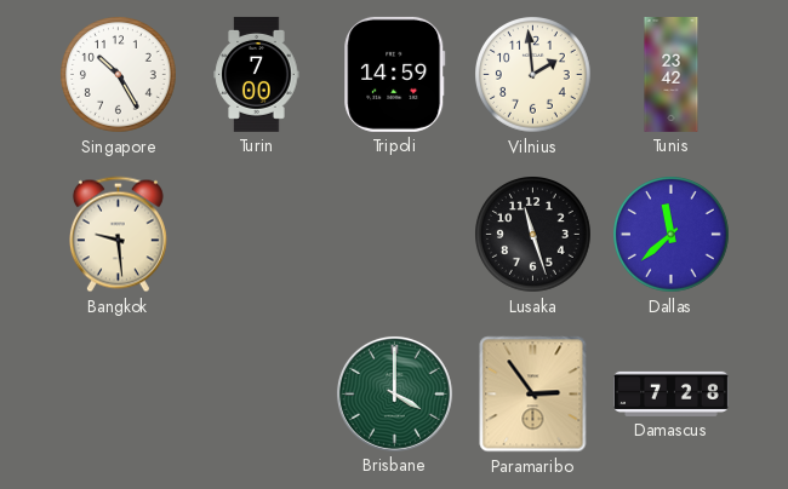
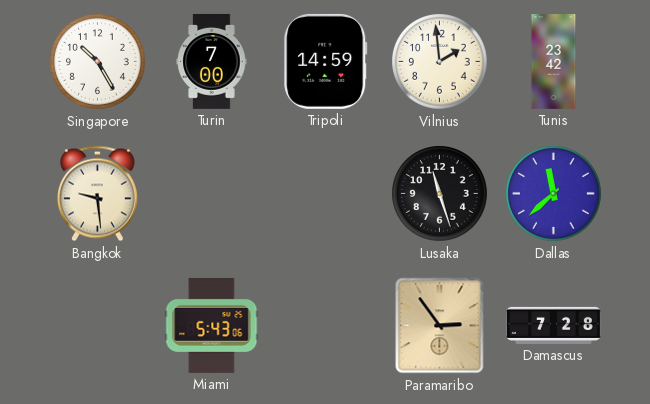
Miami: none -> 5:43 (212, 325)
Brisbane: 4:00 -> none (394, 393)
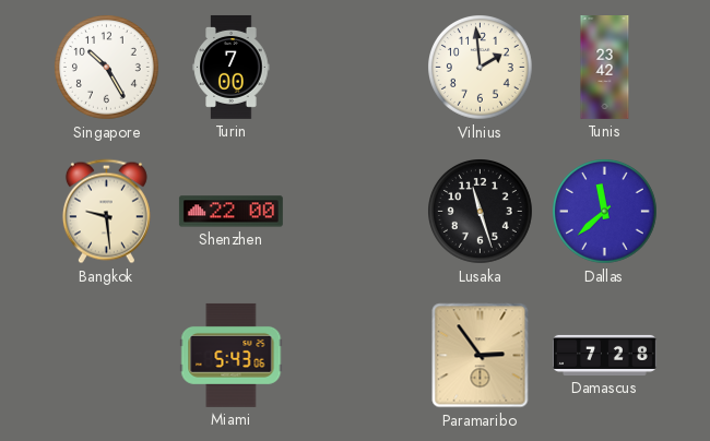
Tripoli: 14:59 -> none (326, 61)
Shenzhen: none -> 22:00 (230, 212)
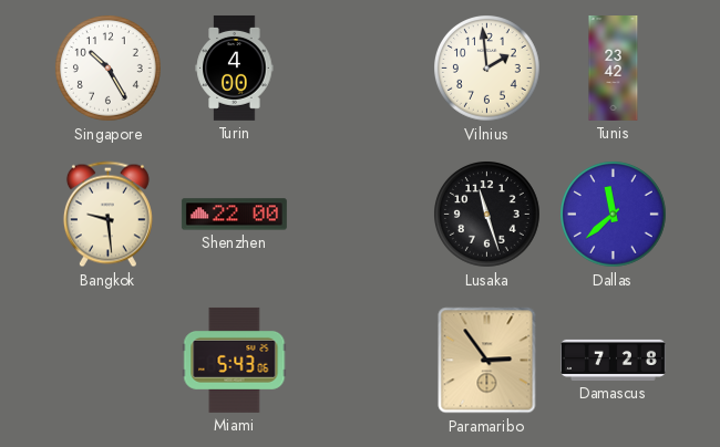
Turin: 7:00 -> 4:00 (235, 67)
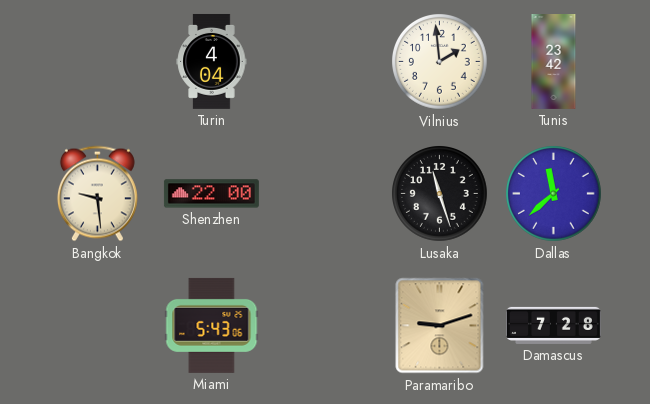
Singapore: 10:25 -> none (109, 69)
Turin: 4:00 -> 4:04 (212, 61)
Paramaribo: 2:54 -> 9:12 (440, 326)
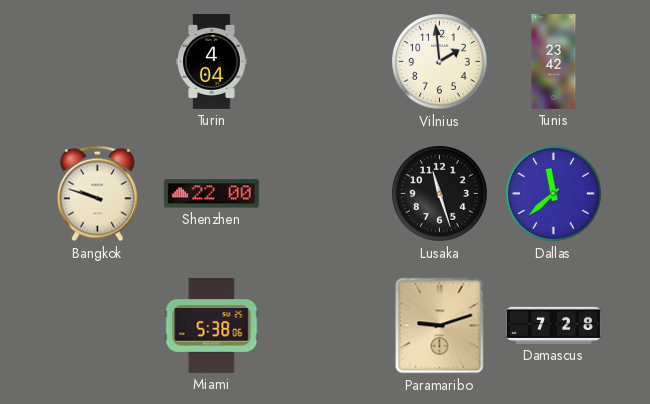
Bangkok: 9:29 -> 9:48 (97, 194)
Miami: 5:43 -> 5:38 (212, 325)
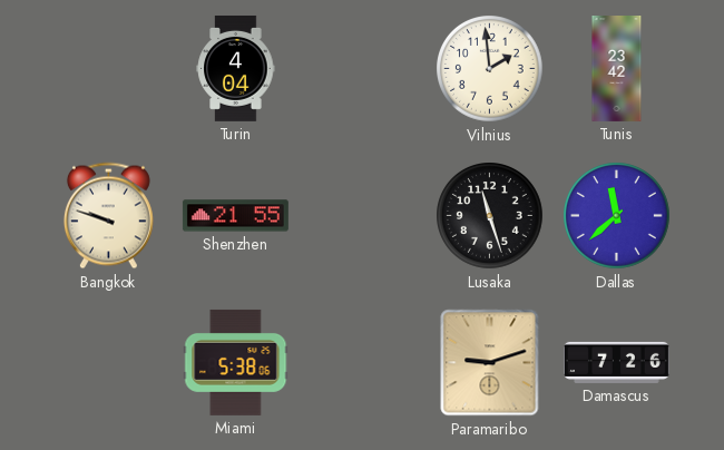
Shenzhen: 22:00 -> 21:55 (235, 216)
Damascus: 7:28 -> 7:26 (617, 362)
